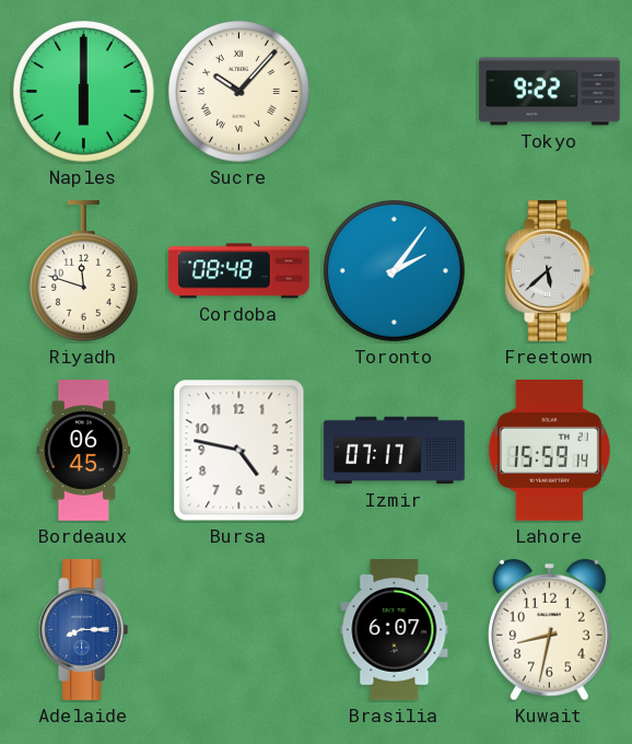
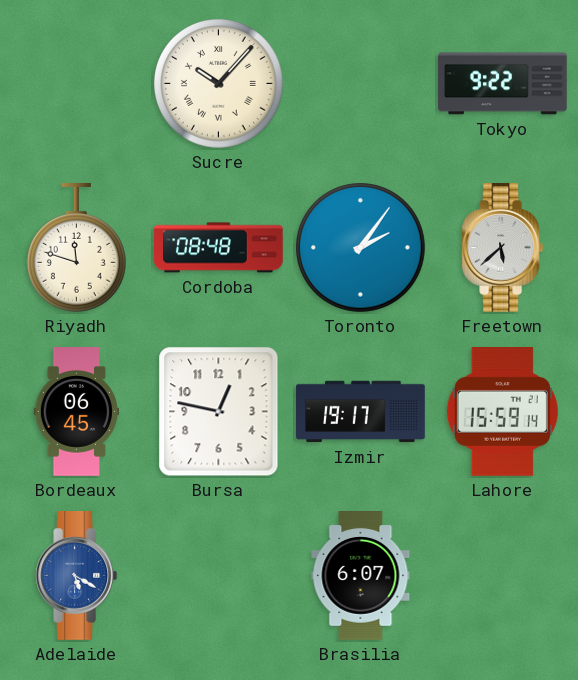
Naples: 6:00 -> none (84, 92)
Bursa: 4:47 -> 12:47 (219, 412)
Izmir: 07:17 -> 19:17 (361, 412)
Adelaide: 8:15 -> 5:20 (77, 576)
Kuwait: 8:32 -> none (549, 630)
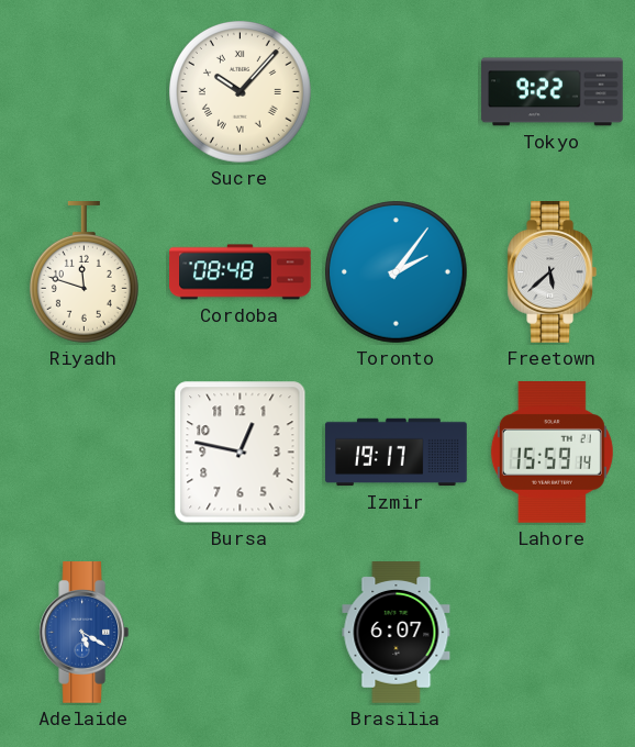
Bordeaux: 06:45 -> none (76, 412)
